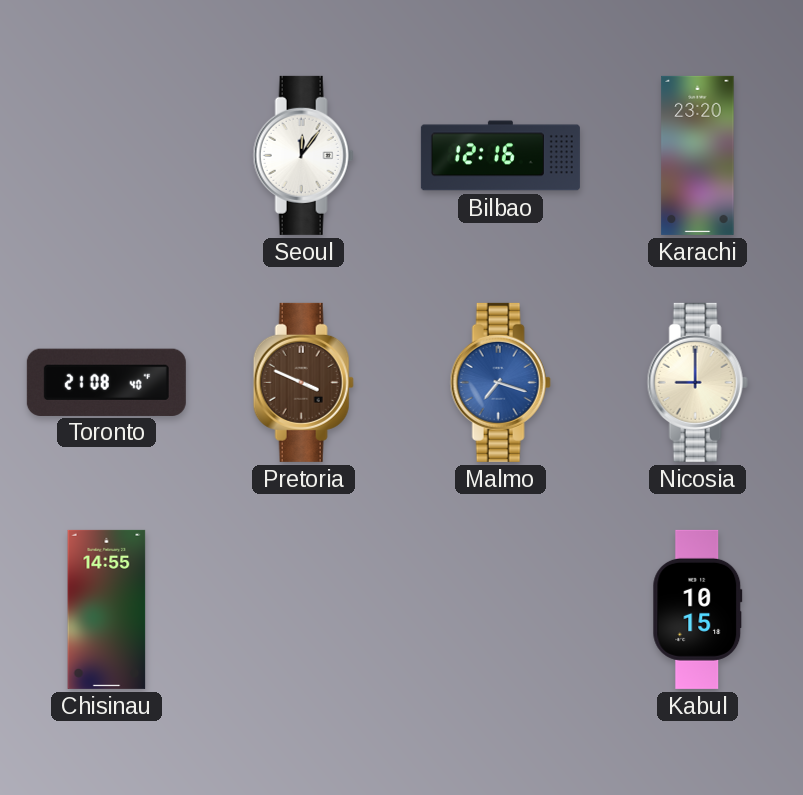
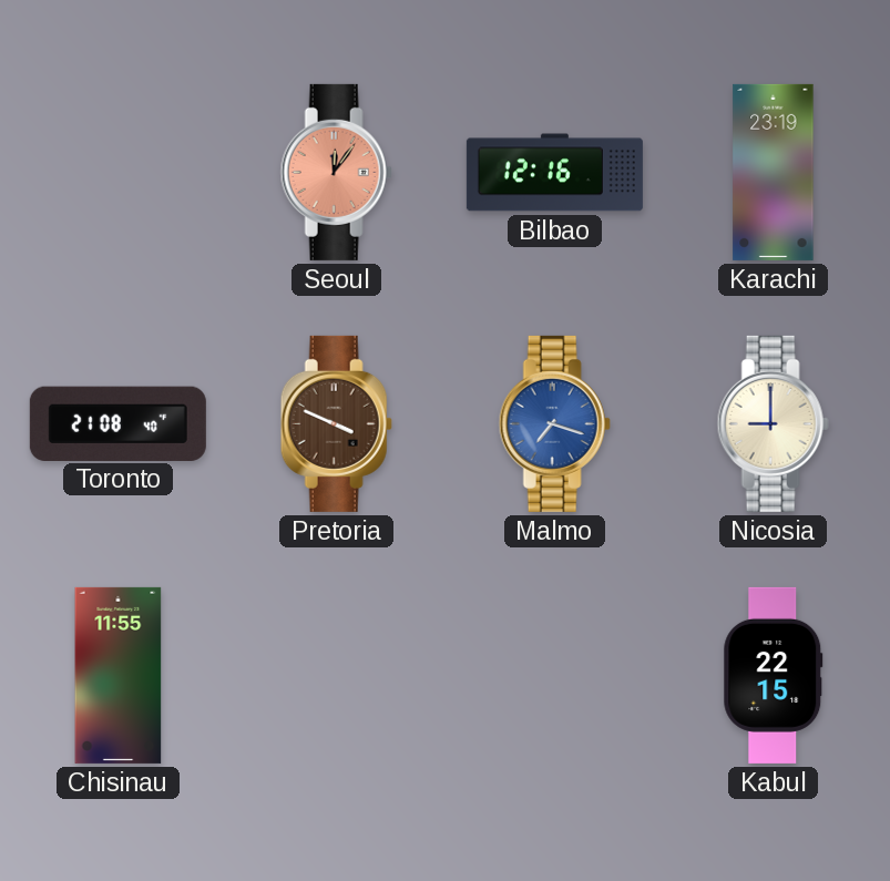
Seoul dial: white -> salmon (336, 172)
Karachi: 23:20 -> 23:19 (774, 172)
Chisinau: 14:55 -> 11:55 (119, 675)
Kabul: 10:15 -> 22:15 (774, 675)
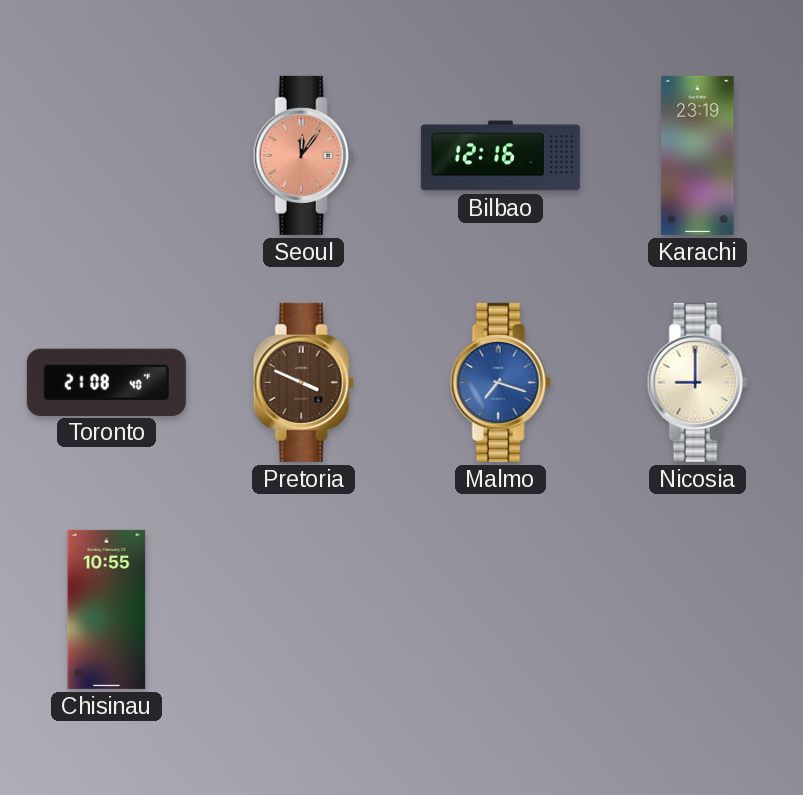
Chisinau: 11:55 -> 10:55 (107, 609)
Kabul: 22:15 -> none (774, 675)
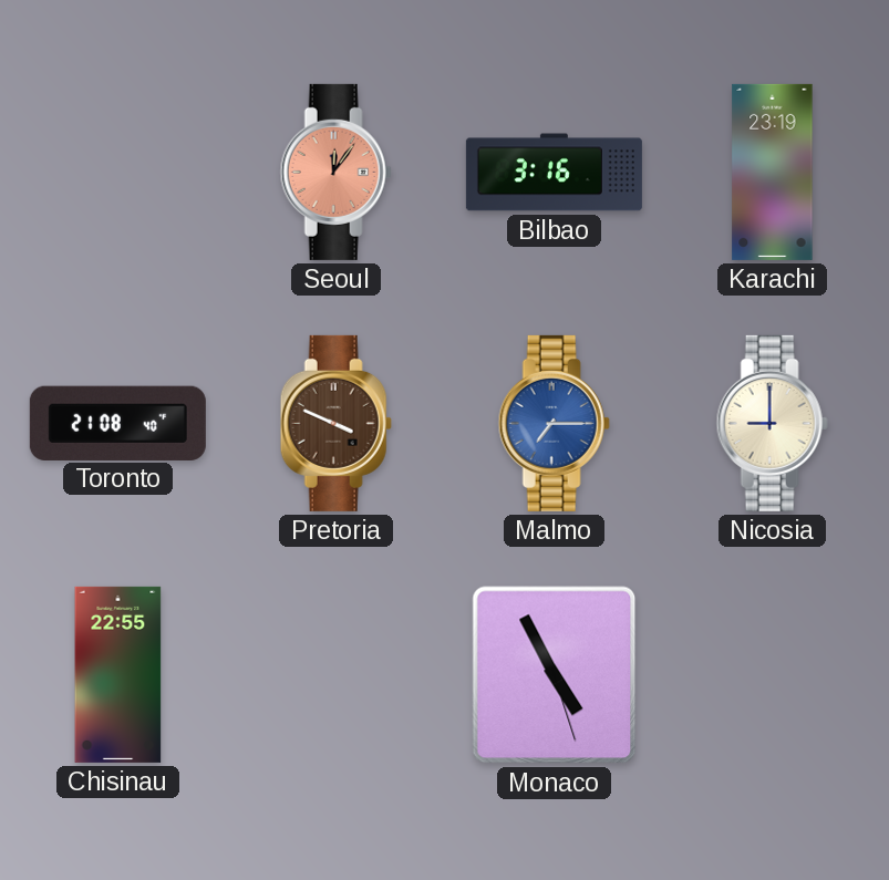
Bilbao: 12:16 -> 3:16 (554, 173)
Malmo: 7:18 -> 7:15 (554, 423)
Chisinau: 10:55 -> 22:55 (118, 674)
Monaco: none -> 4:55 (555, 675)
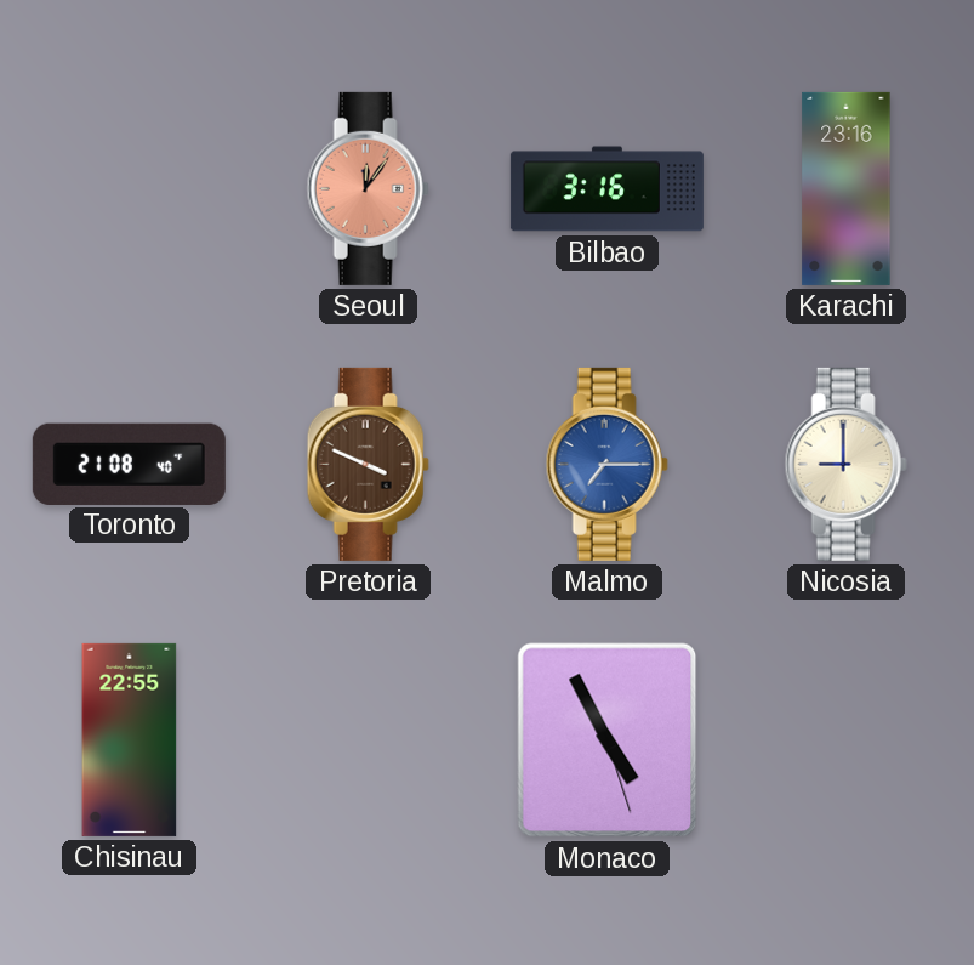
Karachi: 23:19 -> 23:16 (847, 188)
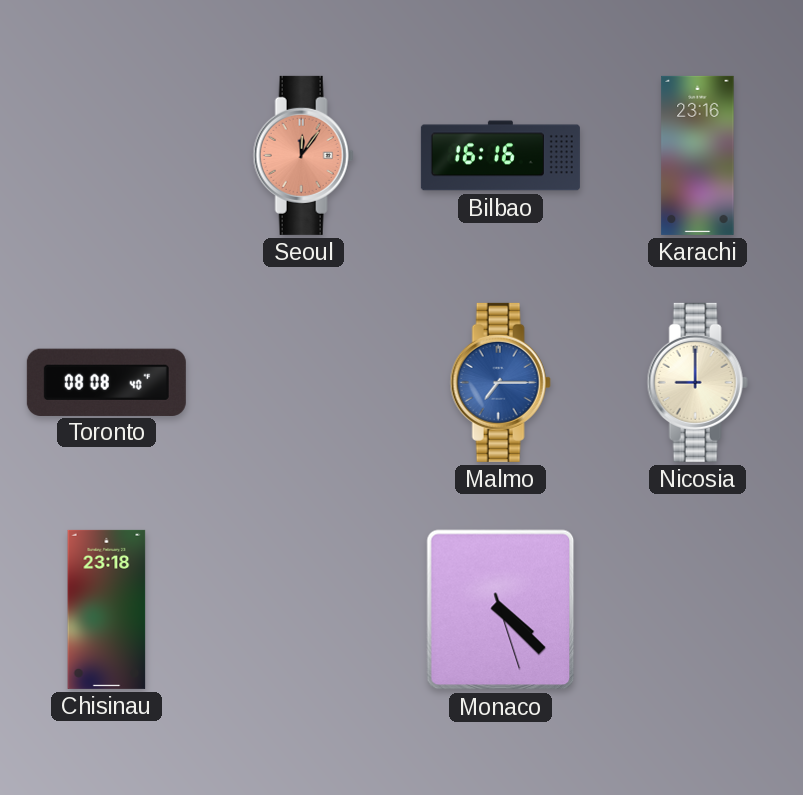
Bilbao: 3:16 -> 16:16 (500, 156)
Toronto: 21:08 -> 08:08 (106, 382)
Pretoria: 3:49 -> none (368, 464)
Chisinau: 22:55 -> 23:18 (107, 609)
Monaco: 4:55 -> 4:22 (501, 610)
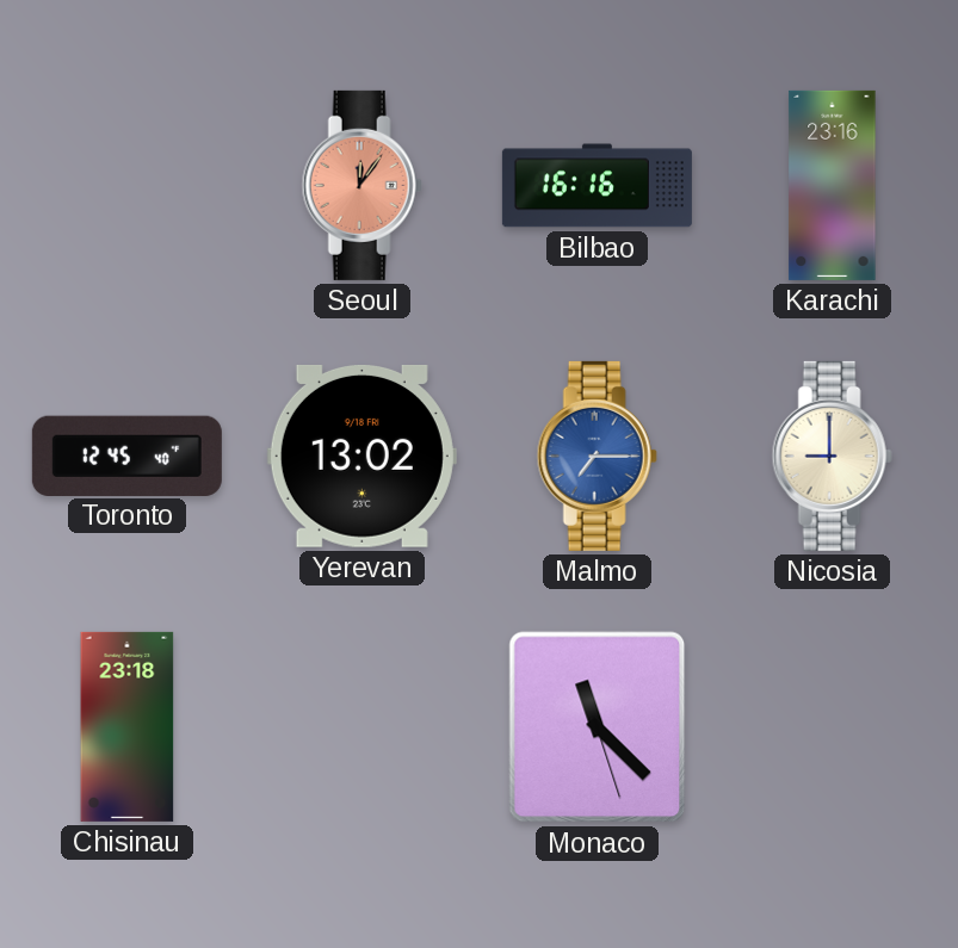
Toronto: 08:08 -> 12:45 (126, 456)
Yerevan: none -> 13:02 (361, 456)
Monaco: 4:22 -> 11:22 (598, 727)
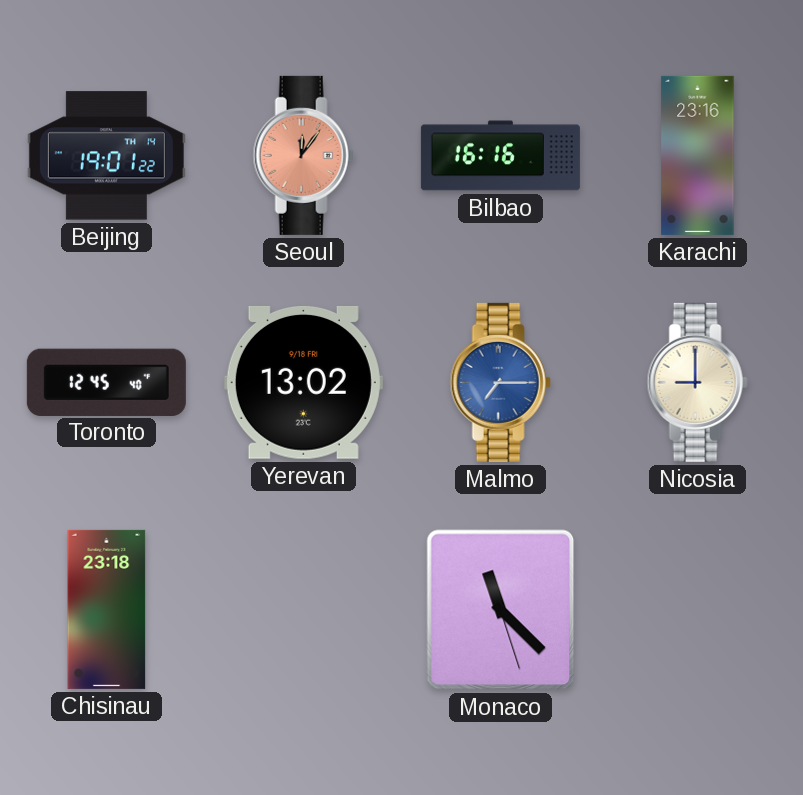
Beijing: none -> 19:01 (106, 156)
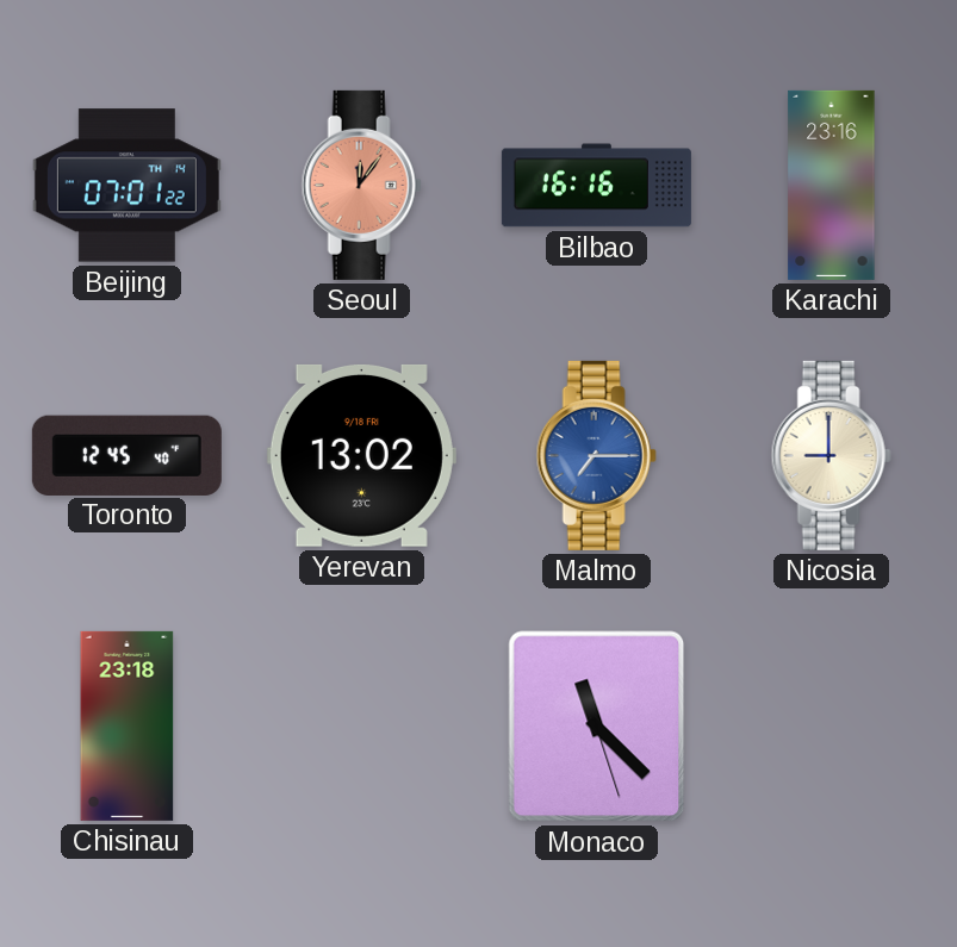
Beijing: 19:01 -> 07:01 (126, 186)
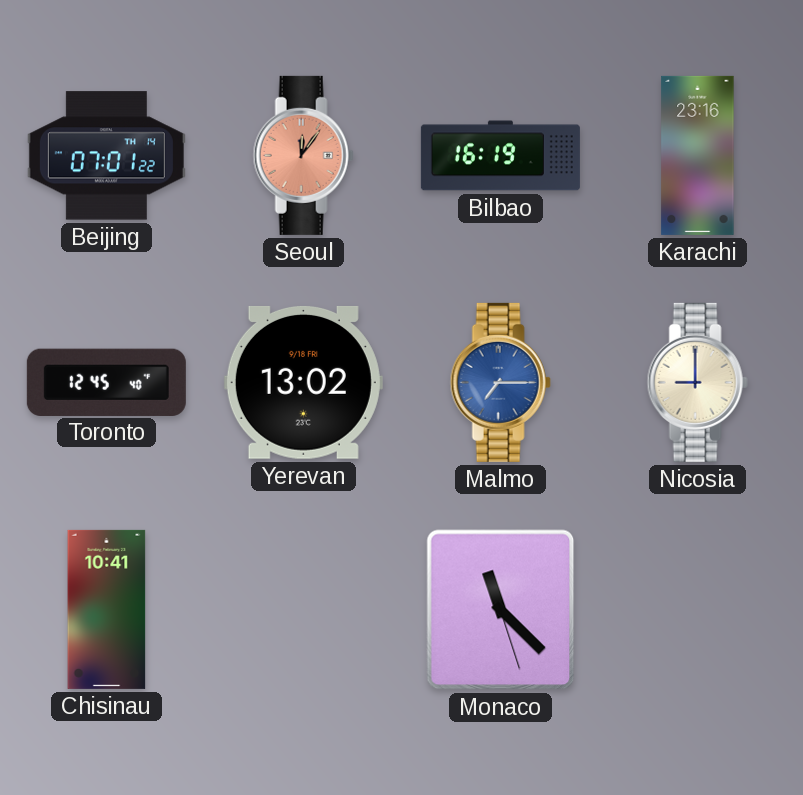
Bilbao: 16:16 -> 16:19 (500, 156)
Chisinau: 23:18 -> 10:41 (107, 609)
